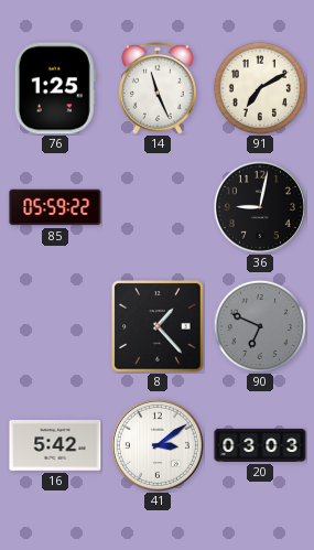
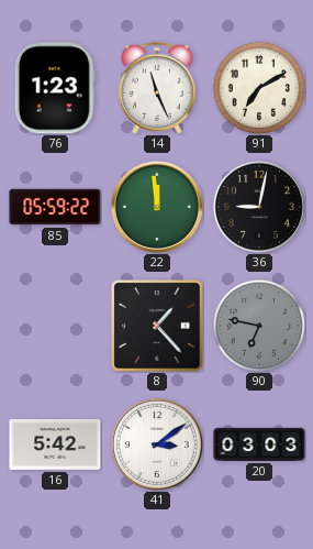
76: 1:25 -> 1:23 (55, 88)
22: none -> 11:59 (157, 207)
90: 6:49 -> 6:47 (259, 326)
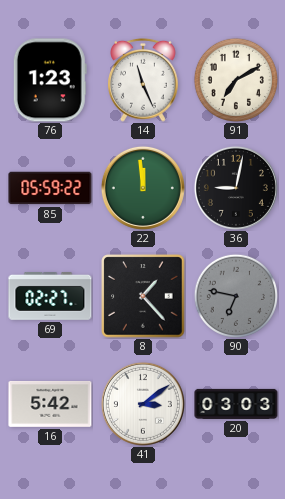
69: none -> 02:27 (50, 296)
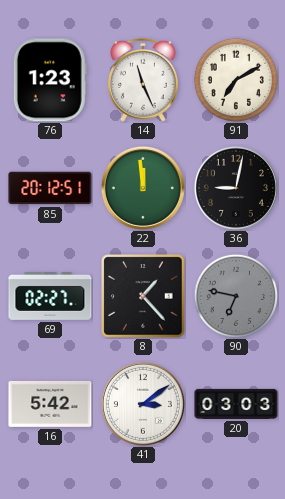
85: 05:59 -> 20:12 (50, 188)
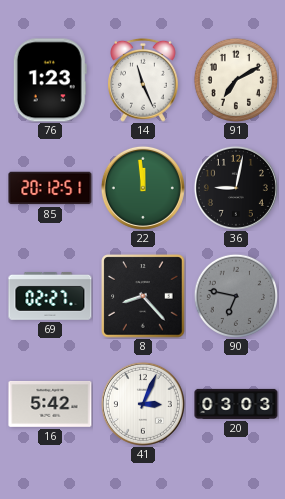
8: 1:23 -> 8:23 (143, 296)
41: 3:09 -> 3:04 (143, 404)
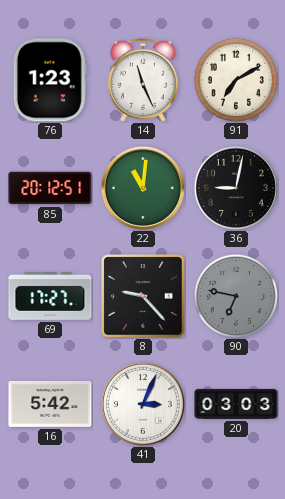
22: 11:59 -> 11:01 (143, 188)
69: 02:27 -> 17:27 (50, 296)
8: 8:23 -> 9:23 (143, 296)
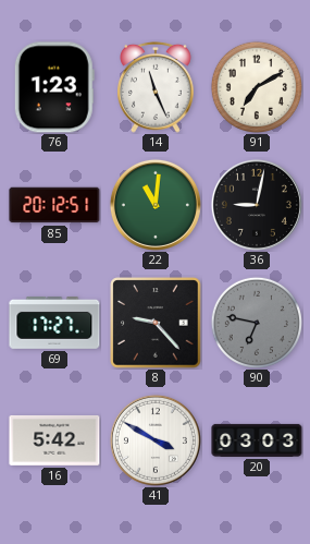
41: 3:04 -> 3:50 (156, 440)
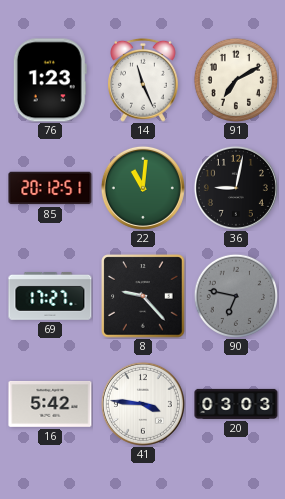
41: 3:50 -> 3:46 (143, 404)
